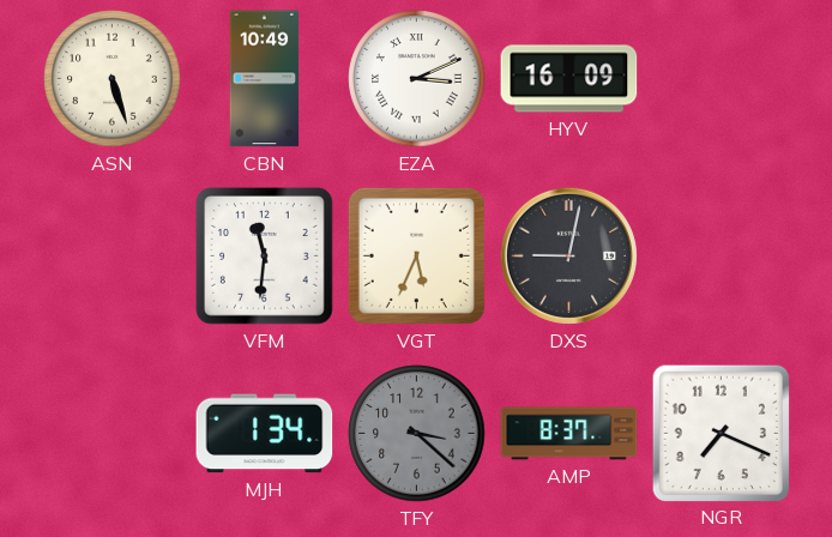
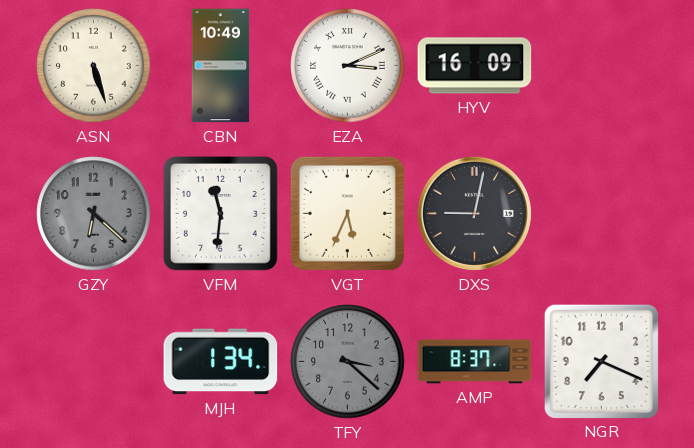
GZY: none -> 6:22 (94, 214)
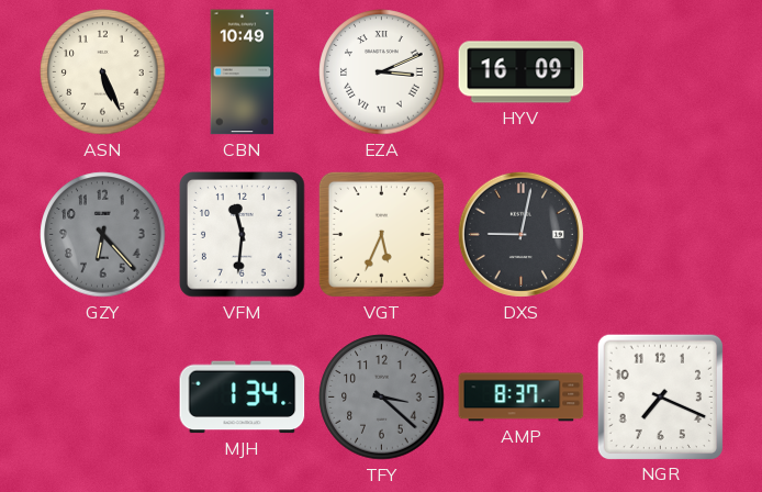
ASN: 5:27 -> 5:26 (103, 72)
GZY: 6:22 -> 6:23 (103, 235)
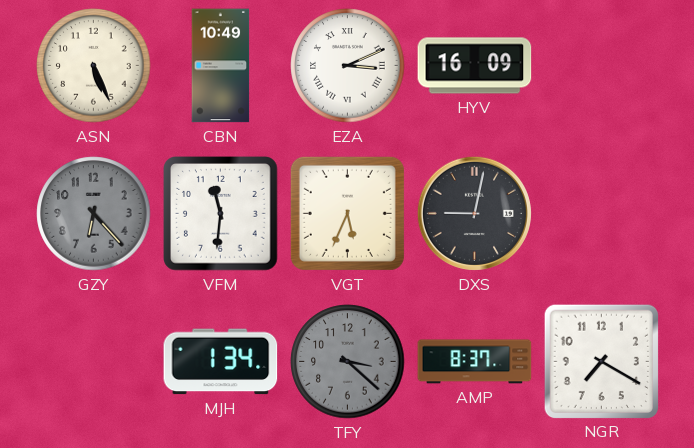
NGR: 7:19 -> 7:20 (601, 361)
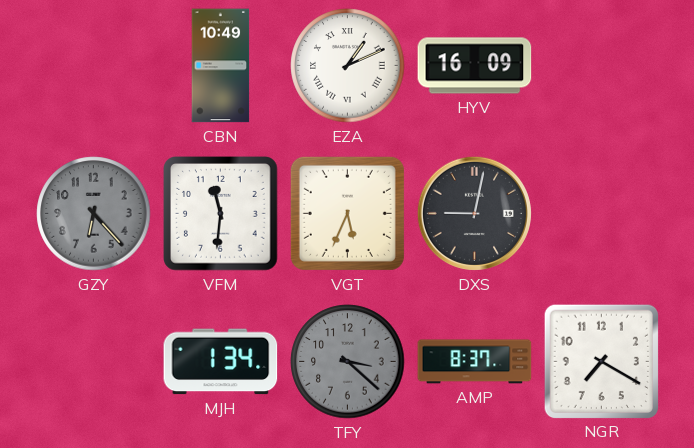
ASN: 5:26 -> none (94, 66)
EZA: 3:11 -> 1:11 (348, 66)
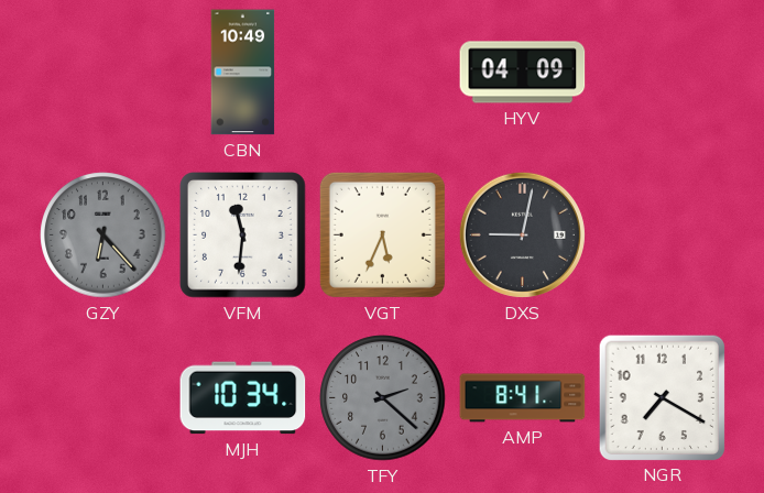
EZA: 1:11 -> none (348, 66)
HYV: 16:09 -> 04:09 (523, 73)
MJH: 1:34 -> 10:34 (243, 398)
TFY: 3:22 -> 2:22 (383, 398)
AMP: 8:37 -> 8:41 (523, 398)
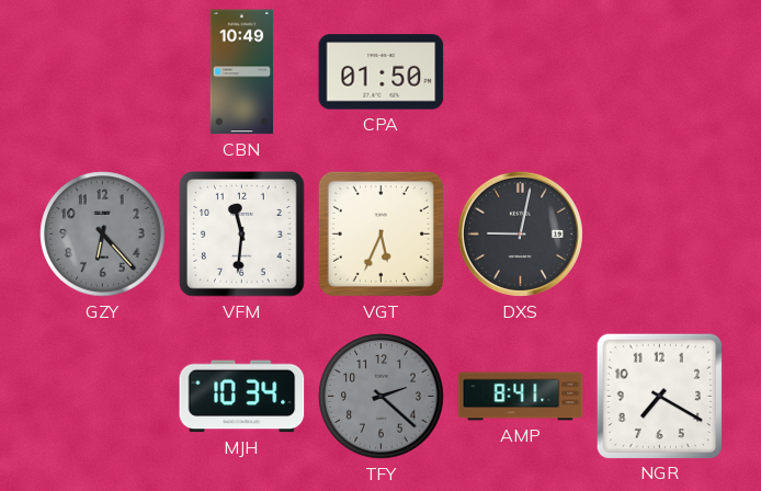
CPA: none -> 01:50 (382, 72)
HYV: 04:09 -> none (523, 73)
